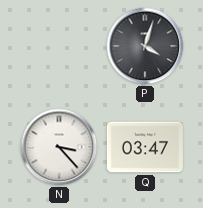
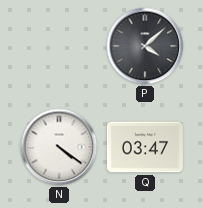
P: 4:03 -> 4:08 (145, 46)
N: 3:23 -> 4:21 (59, 147)
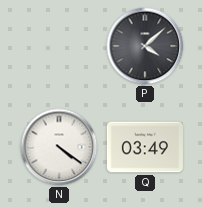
Q: 03:47 -> 03:49 (145, 147)
